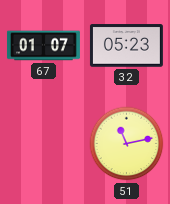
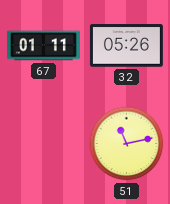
67: 01:07 -> 01:11 (43, 46)
32: 05:23 -> 05:26 (126, 46)
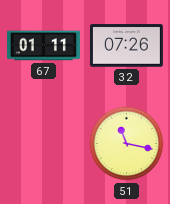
32: 05:26 -> 07:26 (126, 46)
51: 11:13 -> 11:17 (127, 144)
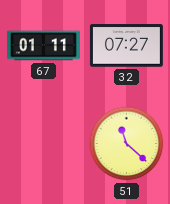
32: 07:26 -> 07:27 (126, 46)
51: 11:17 -> 11:22 (127, 144)
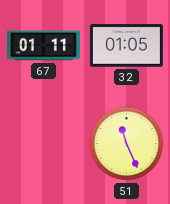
32: 07:27 -> 01:05 (126, 46)
51: 11:22 -> 11:26 (127, 144)
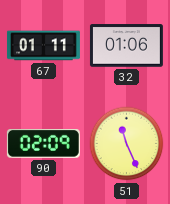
32: 01:05 -> 01:06 (126, 46)
90: none -> 02:09 (43, 144)
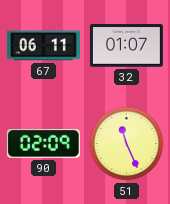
67: 01:11 -> 06:11 (43, 46)
32: 01:06 -> 01:07 (126, 46)
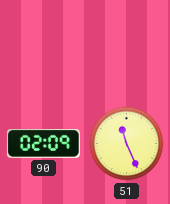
67: 06:11 -> none (43, 46)
32: 01:07 -> none (126, 46)
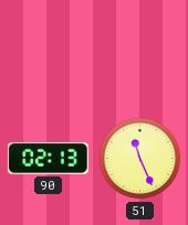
90: 02:09 -> 02:13 (48, 159)
